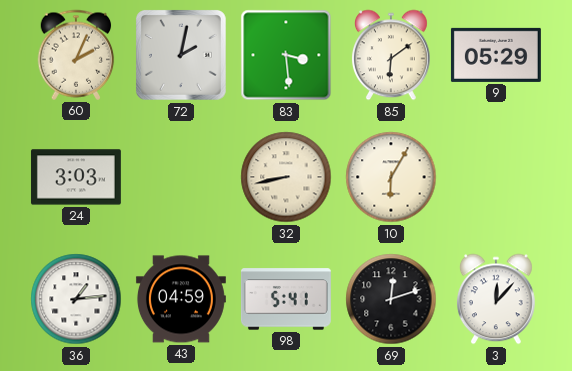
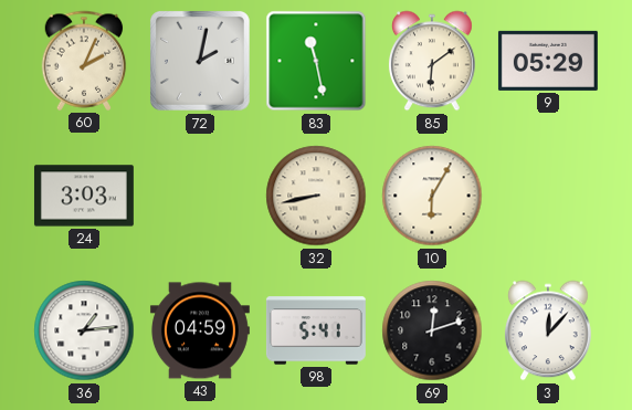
83: 3:29 -> 11:28 (316, 61)
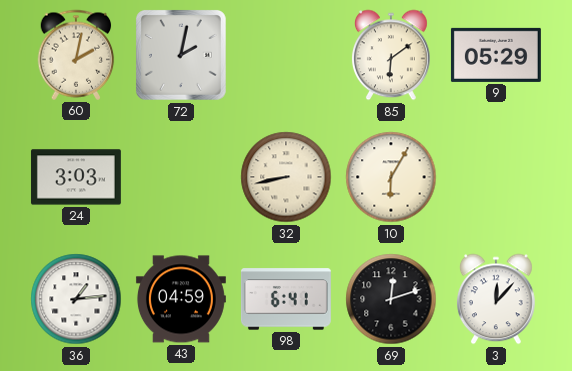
60: 2:04 -> 2:02 (76, 55)
83: 11:28 -> none (316, 61)
98: 5:41 -> 6:41 (286, 299)
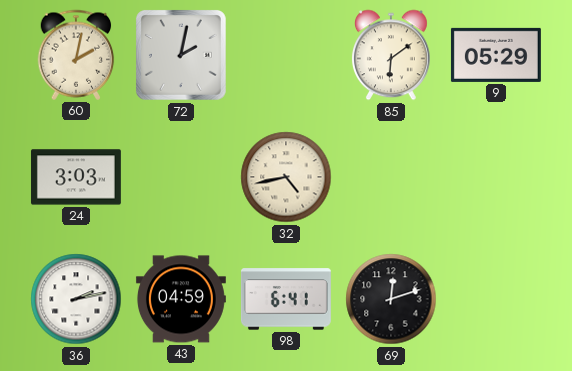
32: 8:43 -> 4:43 (286, 177)
10: 6:05 -> none (391, 177)
36: 1:14 -> 2:13 (76, 299)
3: 12:07 -> none (496, 299)
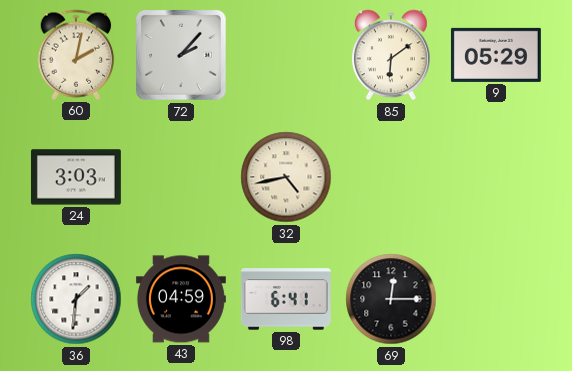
72: 2:02 -> 2:07 (181, 55)
36: 2:13 -> 1:31 (76, 299)
69: 12:12 -> 12:15 (391, 299)
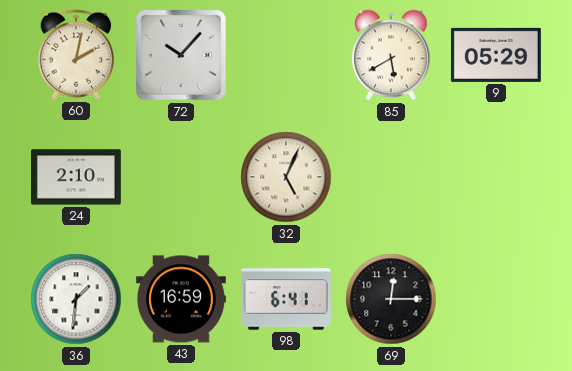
72: 2:07 -> 10:07 (181, 55)
85: 6:09 -> 5:40 (391, 55)
24: 3:03 -> 2:10 (76, 177)
32: 4:43 -> 5:04 (286, 177)
43: 04:59 -> 16:59 (181, 299)
